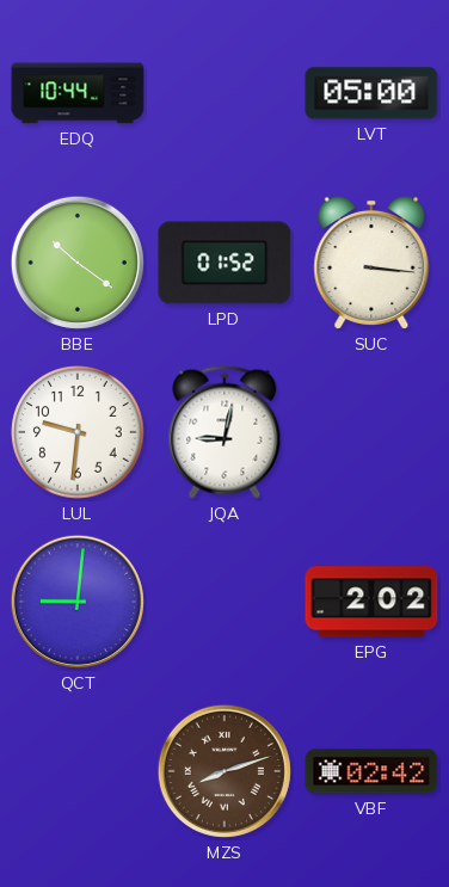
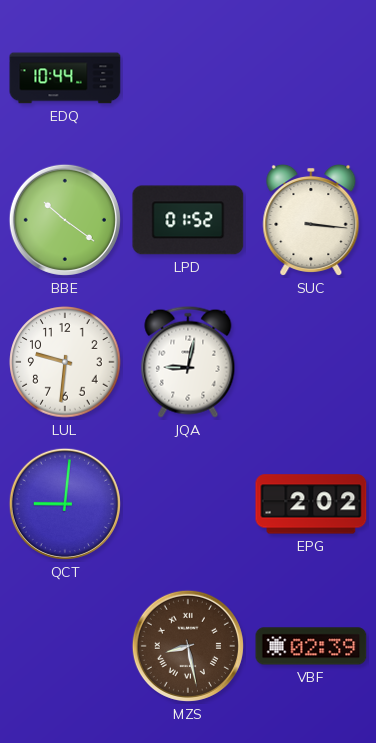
LVT: 05:00 -> none (371, 93)
MZS: 8:12 -> 8:28 (188, 646)
VBF: 02:42 -> 02:39 (311, 646)
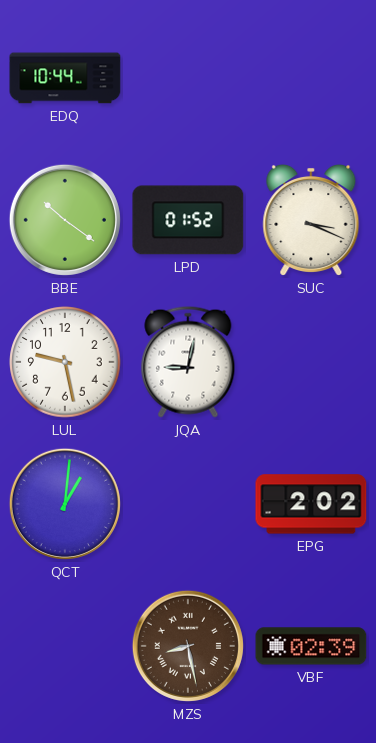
SUC: 3:16 -> 3:19 (311, 220)
LUL: 9:31 -> 9:28 (65, 362)
QCT: 9:01 -> 1:01 (65, 504)
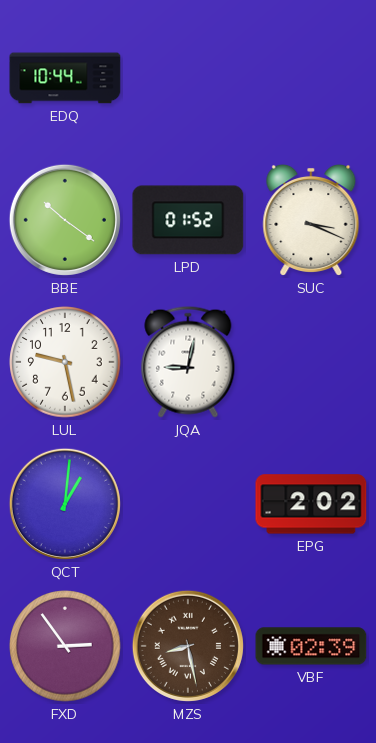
FXD: none -> 2:54 (65, 646)
